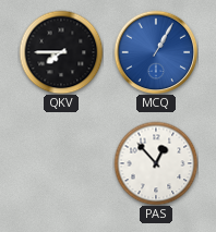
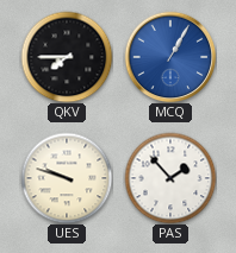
UES: none -> 9:48 (67, 178)
PAS: 12:53 -> 1:53 (170, 178)
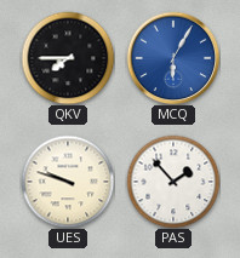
MCQ: 1:05 -> 6:05 (173, 58)
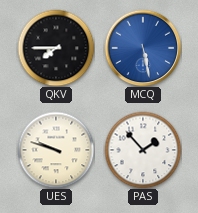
MCQ: 6:05 -> 5:28 (143, 48)
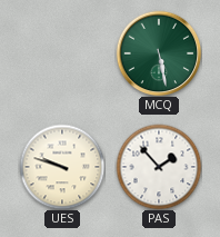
QKV: 7:45 -> none (56, 48)
MCQ dial: blue -> green (159, 53)
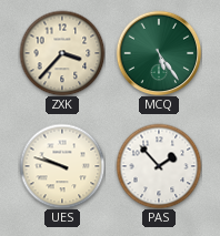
ZXK: none -> 3:37 (62, 53)
MCQ: 5:28 -> 5:24 (159, 53)
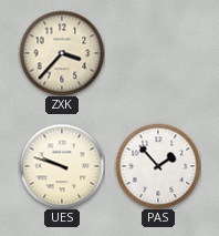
MCQ: 5:24 -> none (159, 53)
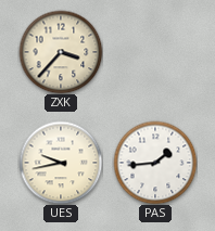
UES: 9:48 -> 9:43 (61, 163)
PAS: 1:53 -> 1:44 (155, 163)
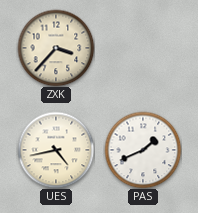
UES: 9:43 -> 4:43 (56, 150)
PAS: 1:44 -> 1:41 (143, 150)
